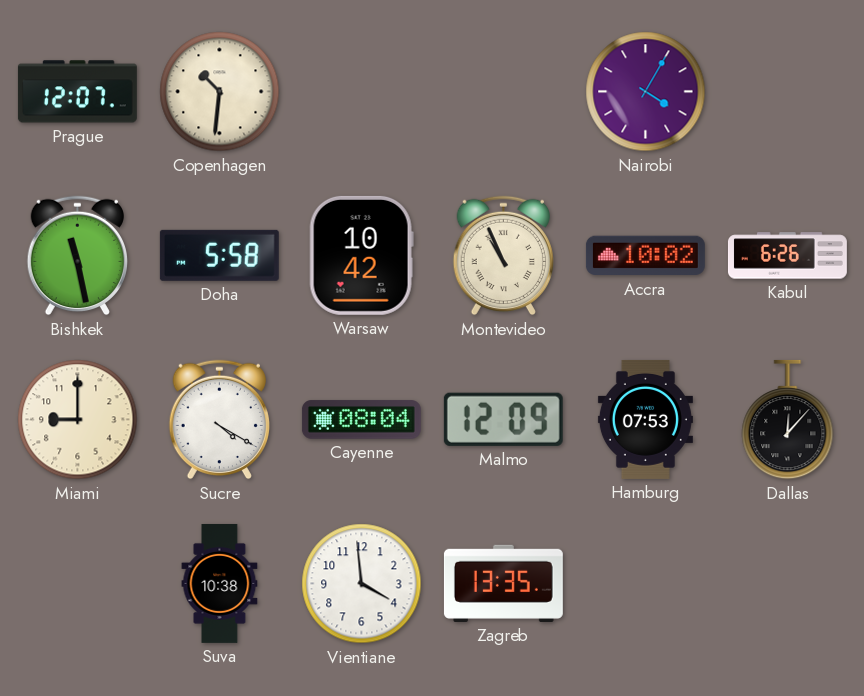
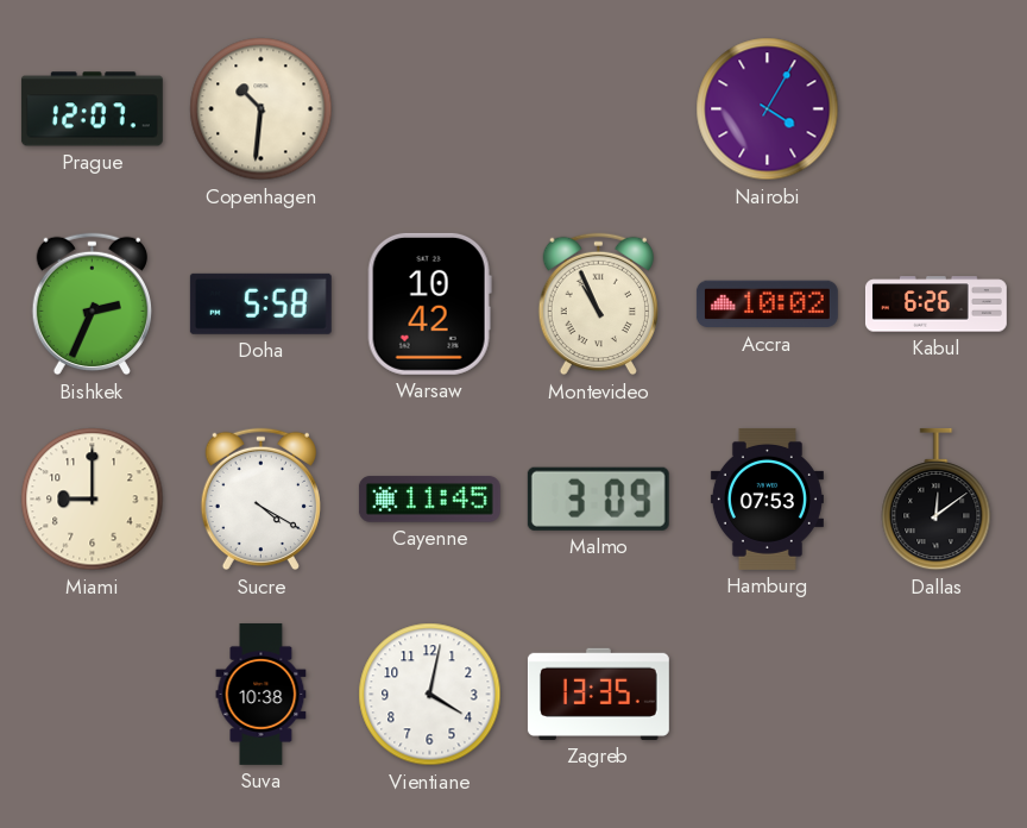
Bishkek: 11:28 -> 2:34 (92, 305)
Cayenne: 08:04 -> 11:45 (429, 500)
Malmo: 12:09 -> 3:09 (598, 498)
Dallas: 12:07 -> 12:09 (937, 500)
Vientiane: 3:59 -> 4:02 (430, 695)
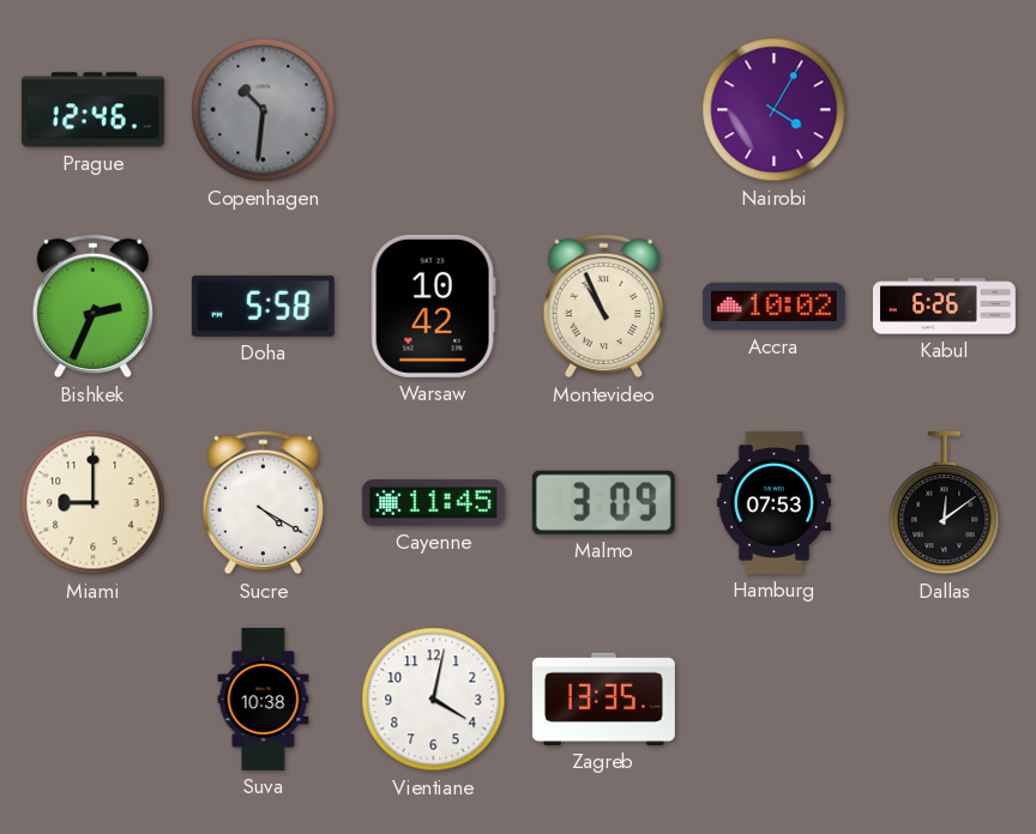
Prague: 12:07 -> 12:46 (92, 110)
Copenhagen dial: cream -> grey (264, 110)
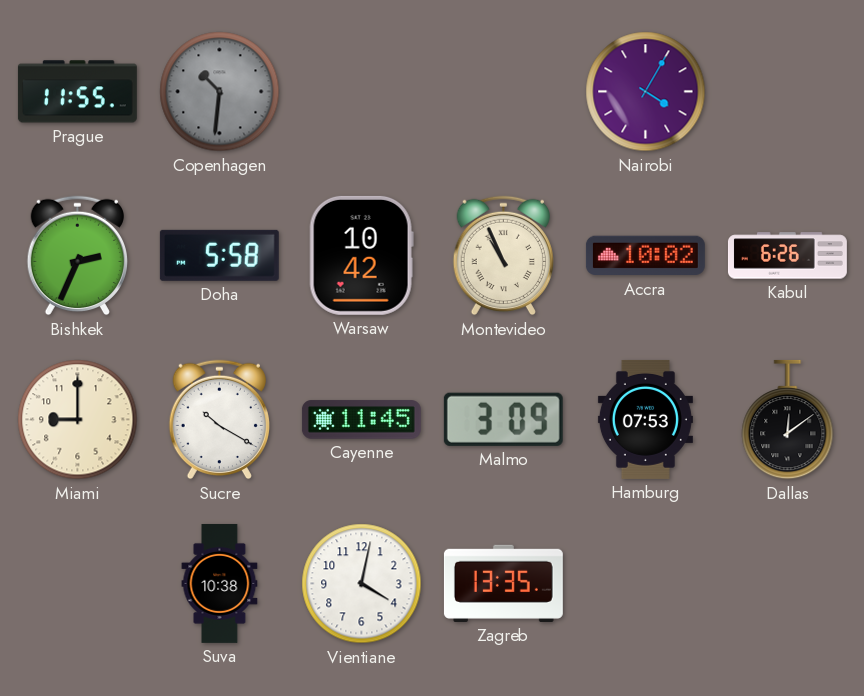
Prague: 12:46 -> 11:55 (77, 92)
Sucre: 4:20 -> 10:20 (219, 420)
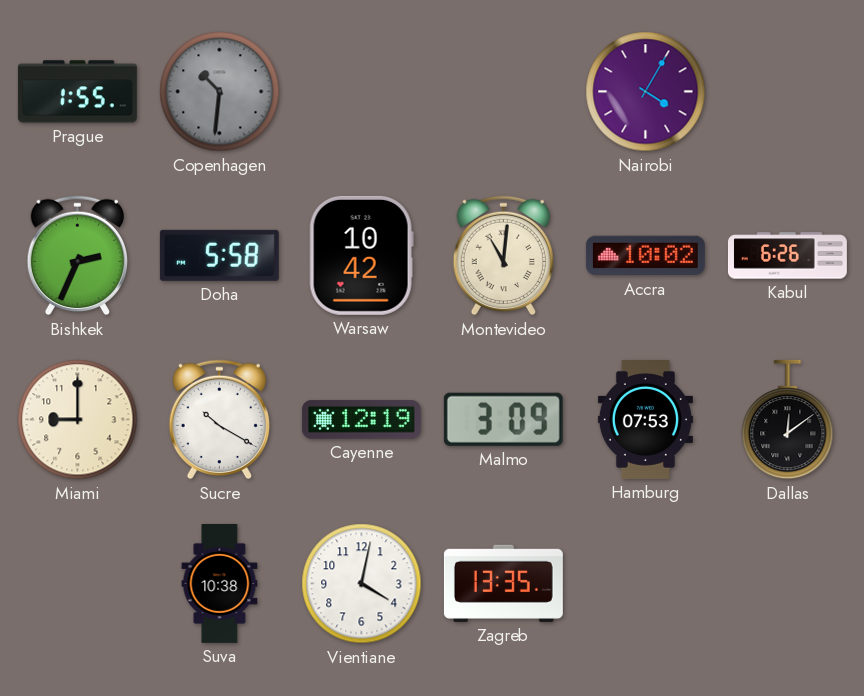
Prague: 11:55 -> 1:55 (77, 92)
Montevideo: 10:56 -> 11:01 (503, 256)
Cayenne: 11:45 -> 12:19 (361, 420)
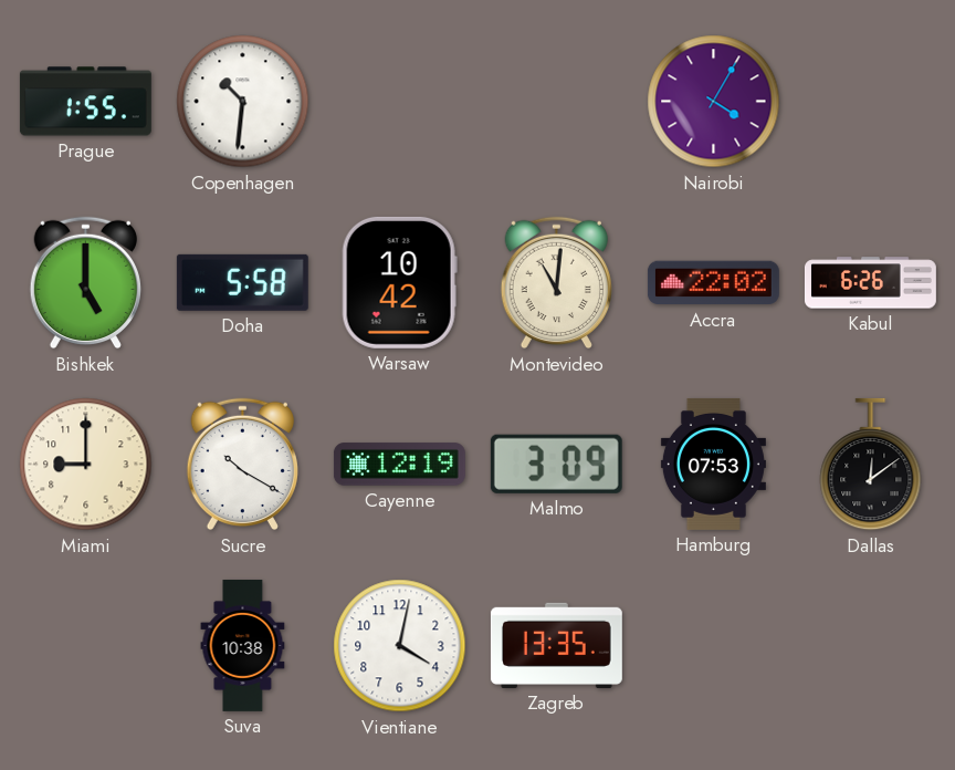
Copenhagen dial: grey -> white (243, 102)
Bishkek: 2:34 -> 5:00 (85, 283)
Accra: 10:02 -> 22:02 (713, 283)
